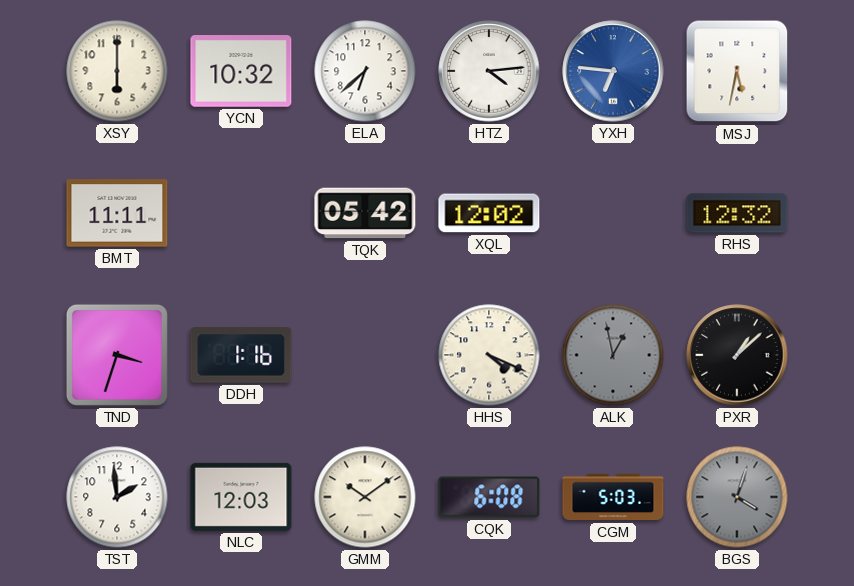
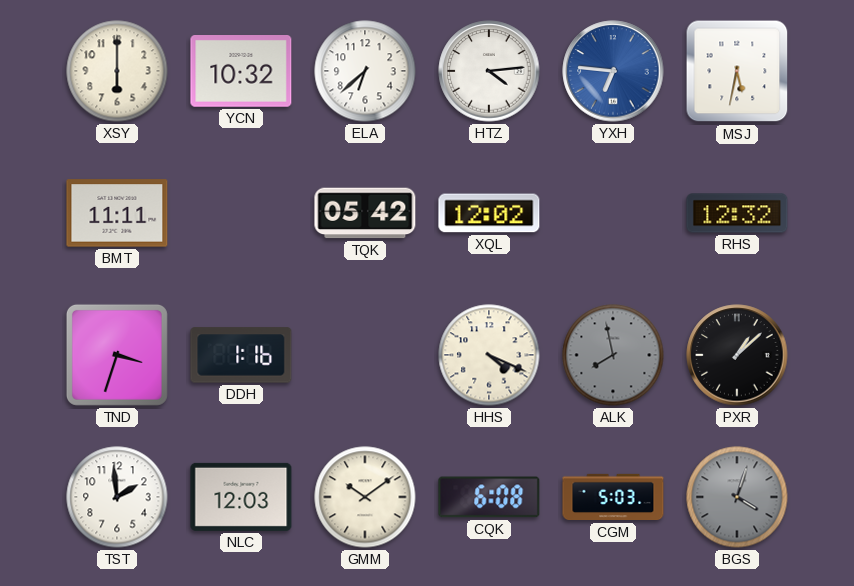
ALK: 12:58 -> 7:58 (613, 355)
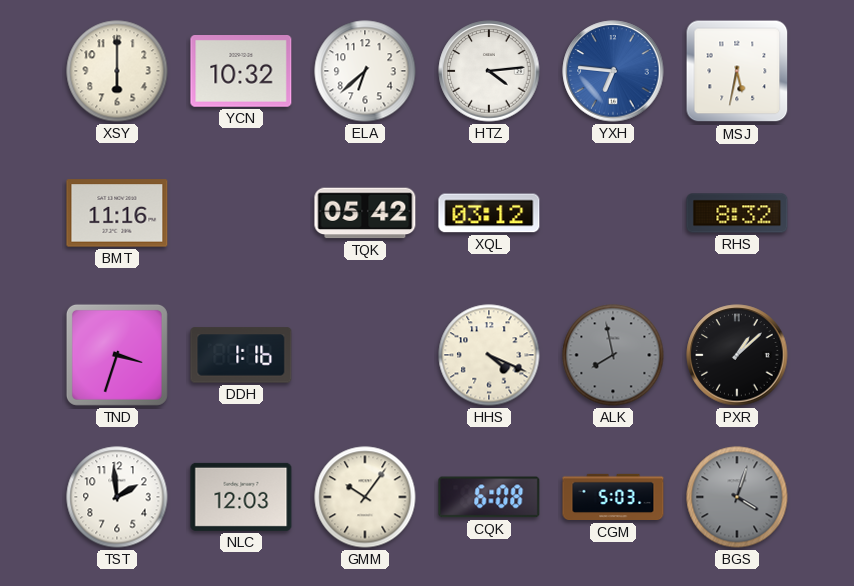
BMT: 11:11 -> 11:16 (117, 213)
XQL: 12:02 -> 03:12 (489, 213)
RHS: 12:32 -> 8:32 (737, 213)
GMM: 10:09 -> 10:06 (365, 497)
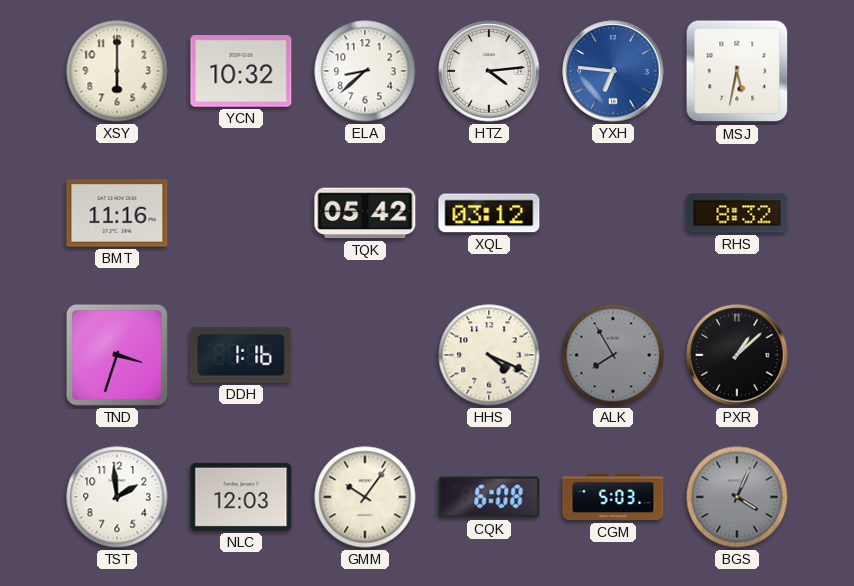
ELA: 6:38 -> 8:38 (365, 71)
ALK: 7:58 -> 7:55 (613, 355)
BGS: 4:03 -> 4:04 (737, 497)
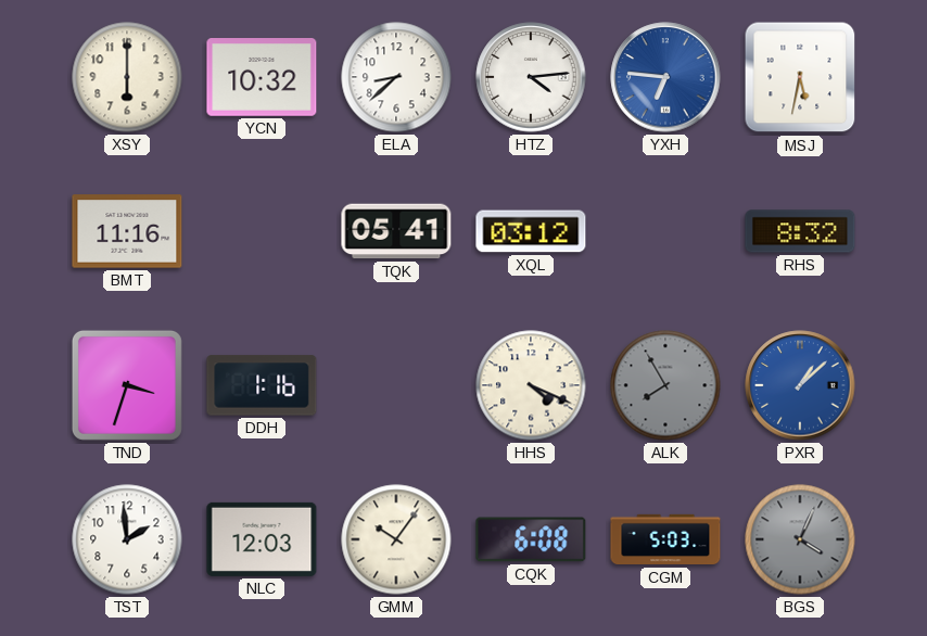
TQK: 05:42 -> 05:41 (396, 231)
PXR dial: black -> blue (800, 385)
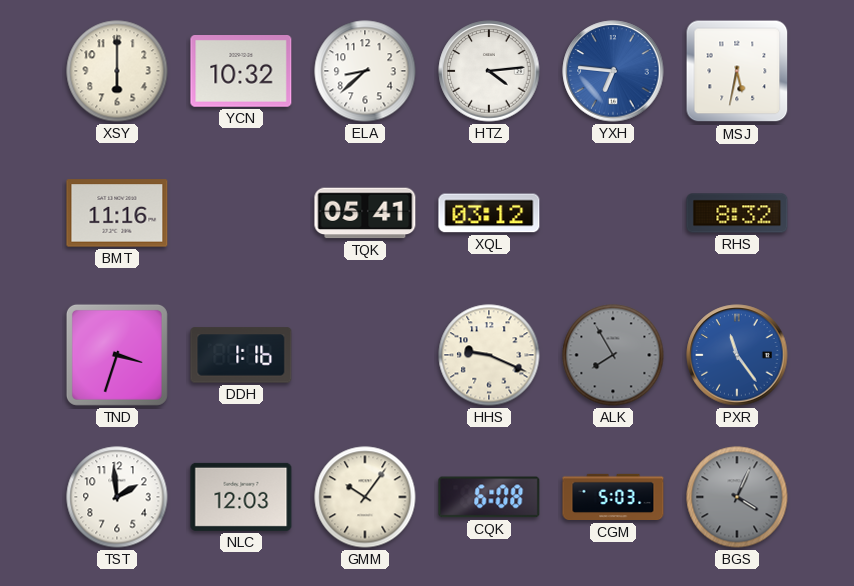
HHS: 4:19 -> 9:19 (489, 355)
PXR: 1:08 -> 11:24 (737, 355)
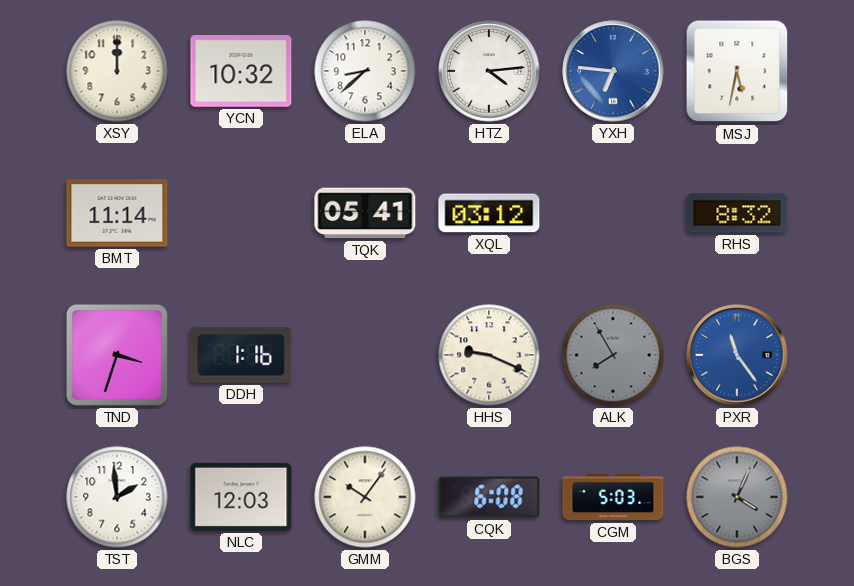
XSY: 6:00 -> 12:00 (117, 71)
BMT: 11:16 -> 11:14 (117, 213)
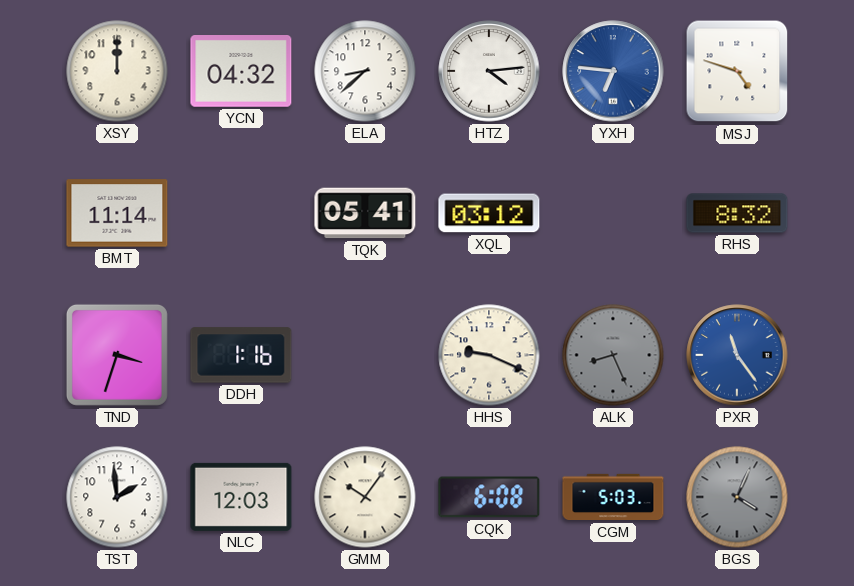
YCN: 10:32 -> 04:32 (241, 72)
MSJ: 5:32 -> 4:48 (737, 71)
ALK: 7:55 -> 8:26 (613, 355)
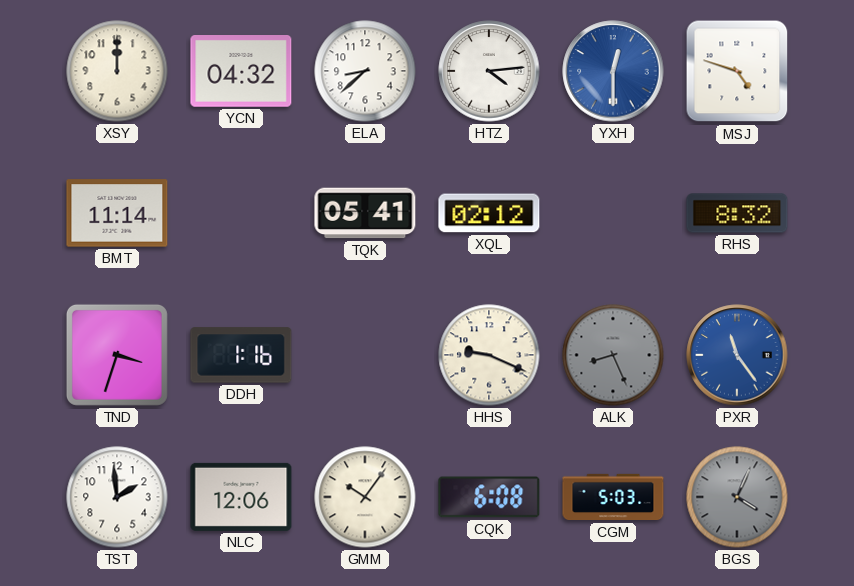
YXH: 6:46 -> 12:30 (613, 71)
XQL: 03:12 -> 02:12 (489, 213)
NLC: 12:03 -> 12:06 (241, 497)
